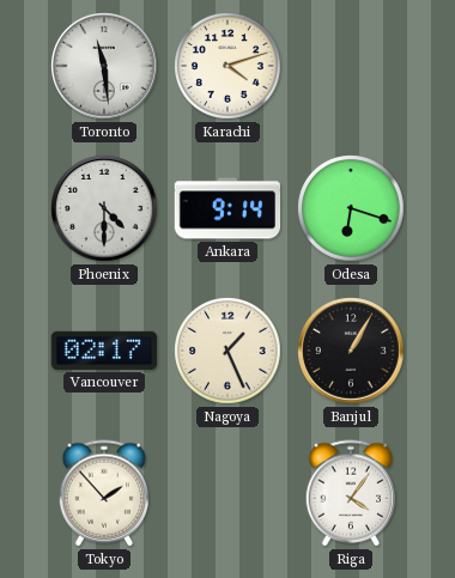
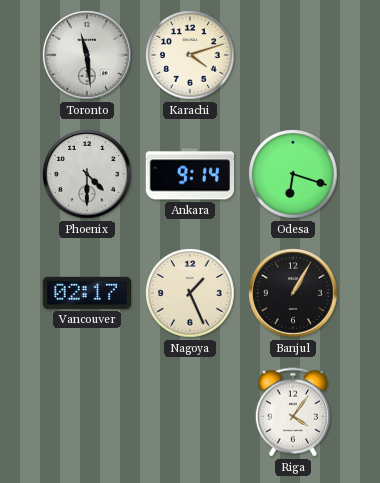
Tokyo: 1:53 -> none (104, 493)
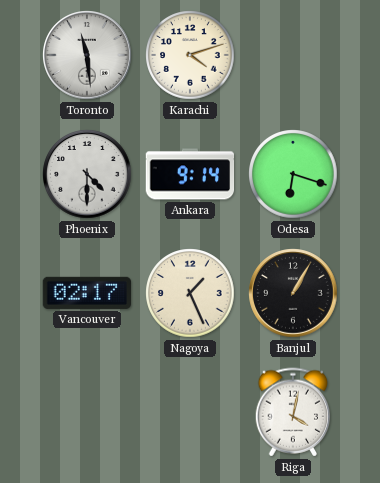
Riga: 4:06 -> 4:02 (293, 412)
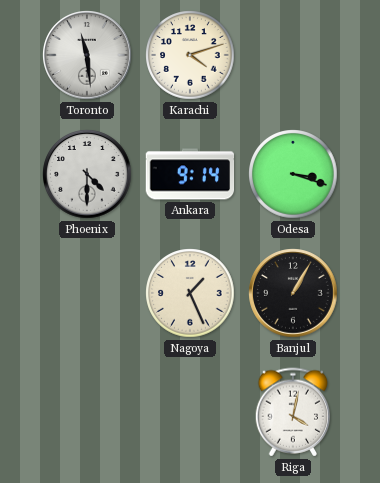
Odesa: 6:18 -> 3:18 (293, 174)
Vancouver: 02:17 -> none (86, 293)
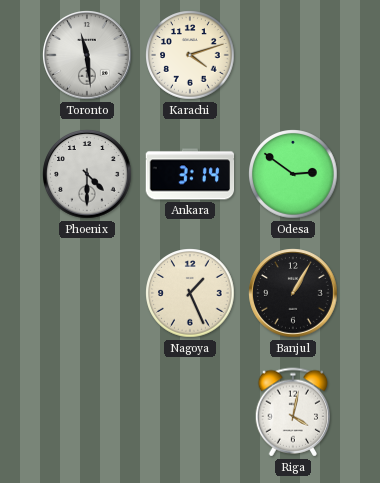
Ankara: 9:14 -> 3:14 (190, 174)
Odesa: 3:18 -> 2:51 (293, 174)
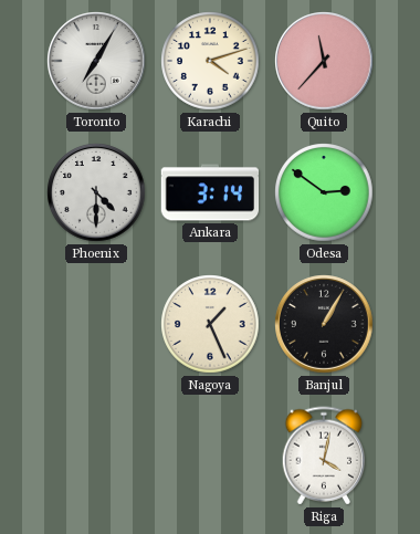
Toronto: 11:29 -> 7:05 (96, 61)
Quito: none -> 11:37 (324, 61)
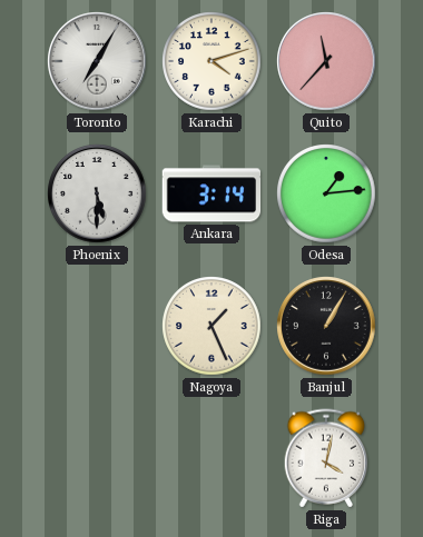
Phoenix: 4:30 -> 5:30 (97, 193)
Odesa: 2:51 -> 1:14 (326, 193)
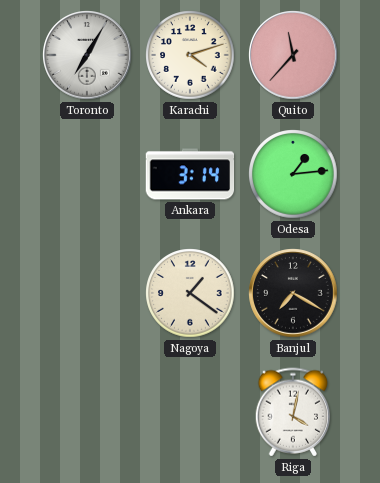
Phoenix: 5:30 -> none (97, 193)
Nagoya: 1:26 -> 1:21 (190, 293)
Banjul: 1:05 -> 7:20 (293, 293)
